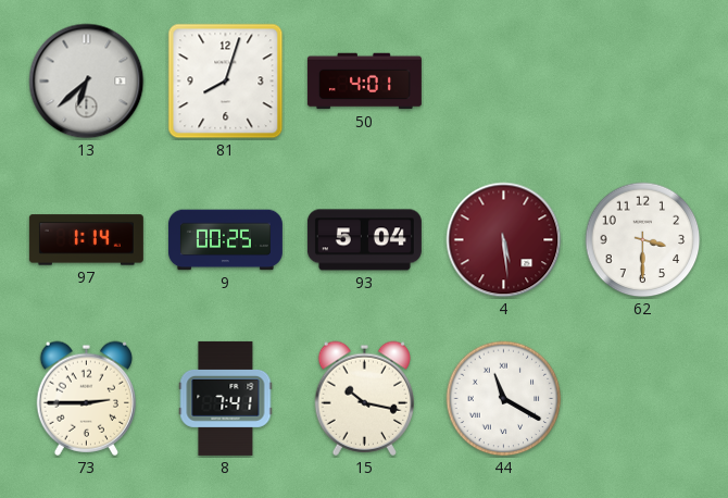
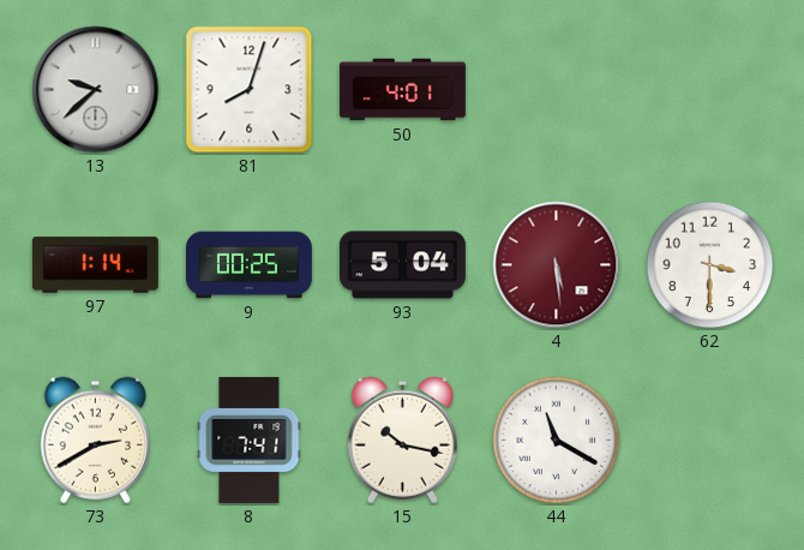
13: 6:38 -> 9:38 (96, 90)
73: 2:45 -> 2:40 (95, 440)
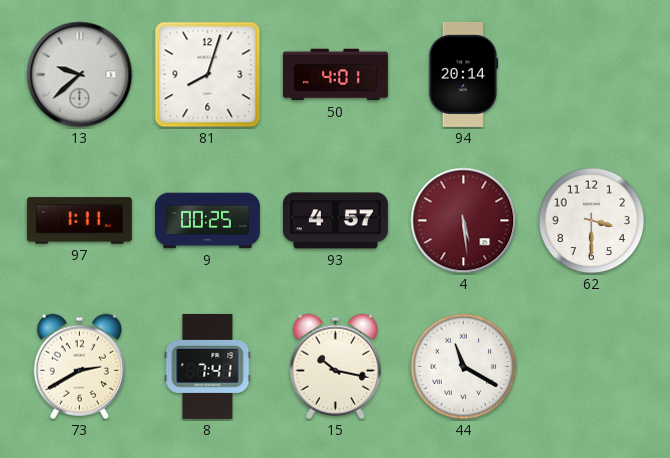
94: none -> 20:14 (464, 74)
97: 1:14 -> 1:11 (79, 221)
93: 5:04 -> 4:57 (335, 221)
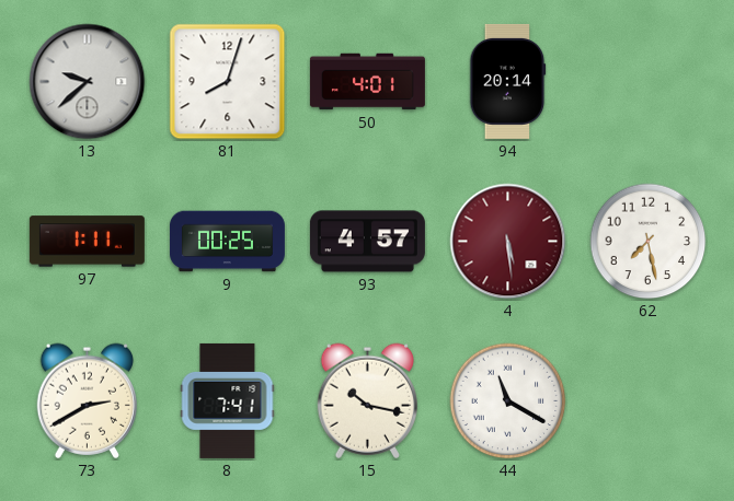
62: 3:30 -> 7:28 (649, 242)
